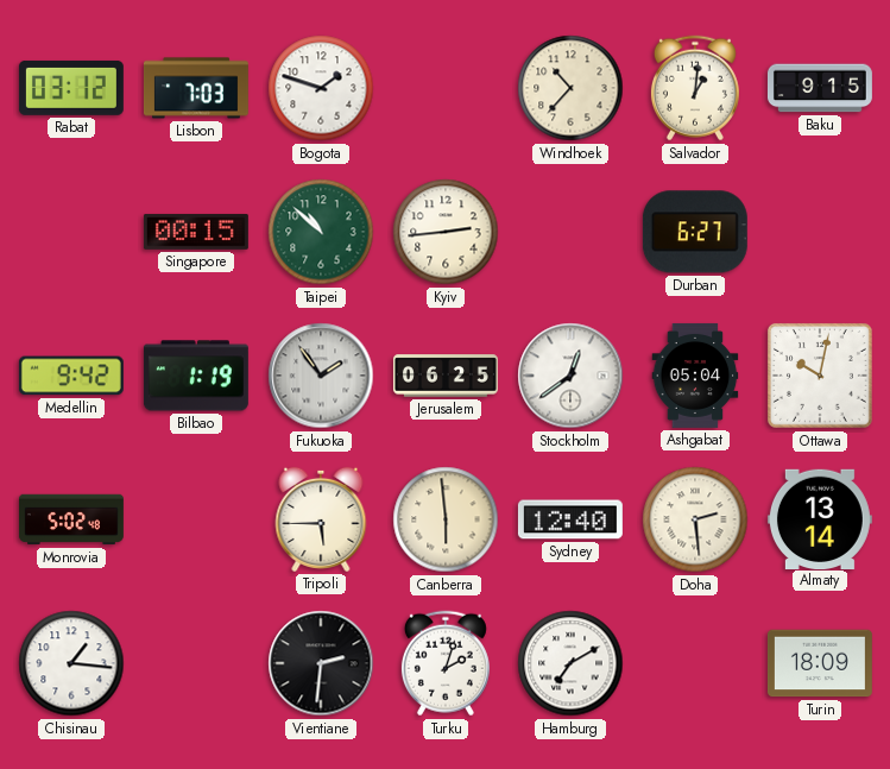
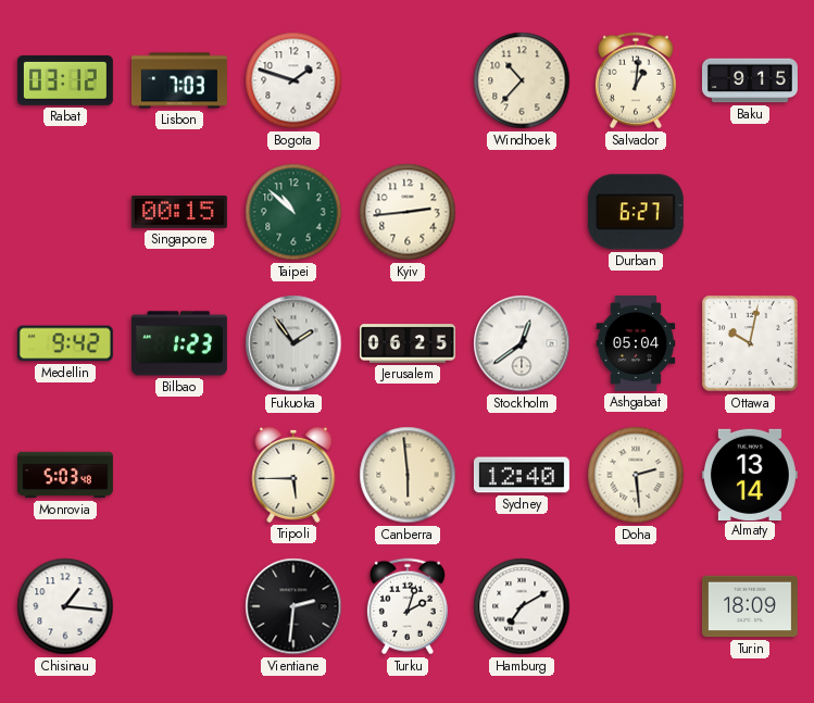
Bilbao: 1:19 -> 1:23 (179, 343)
Monrovia: 5:02 -> 5:03 (65, 475)
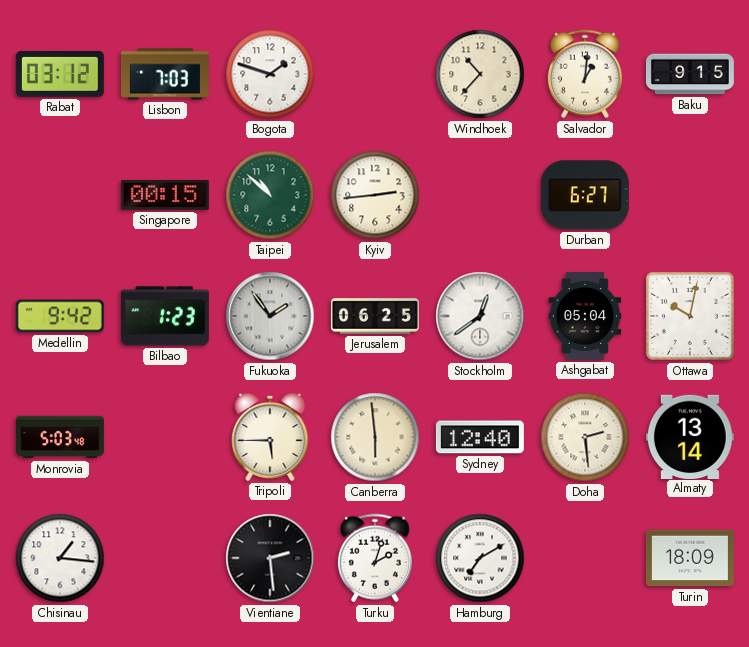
Vientiane: 2:31 -> 2:29 (270, 558)
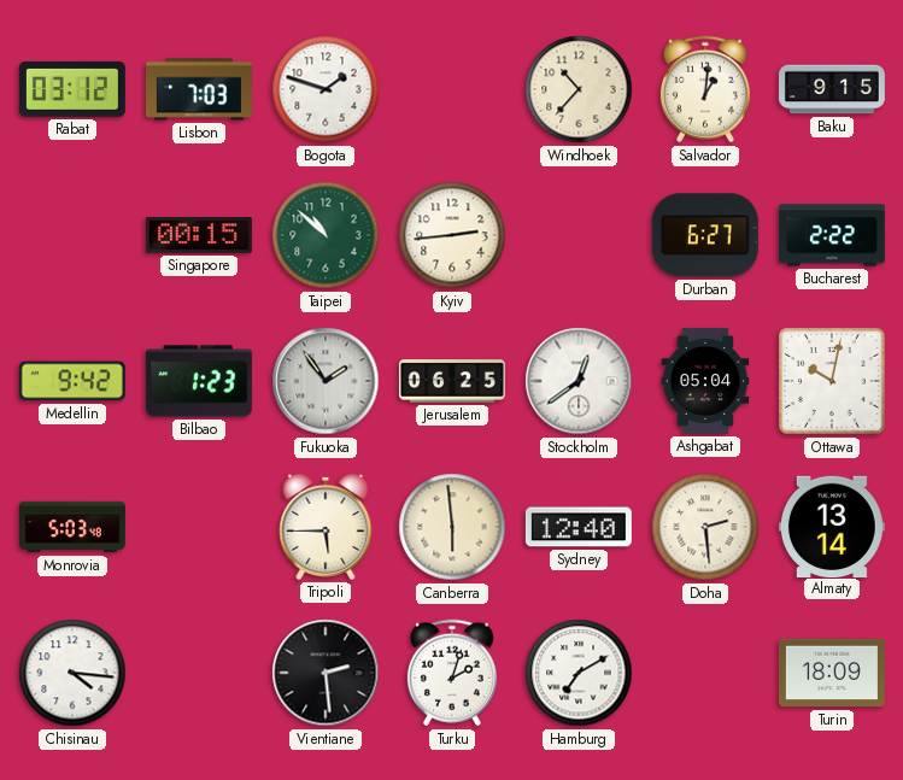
Bucharest: none -> 2:22 (832, 235)
Chisinau: 1:16 -> 4:16 (72, 673)
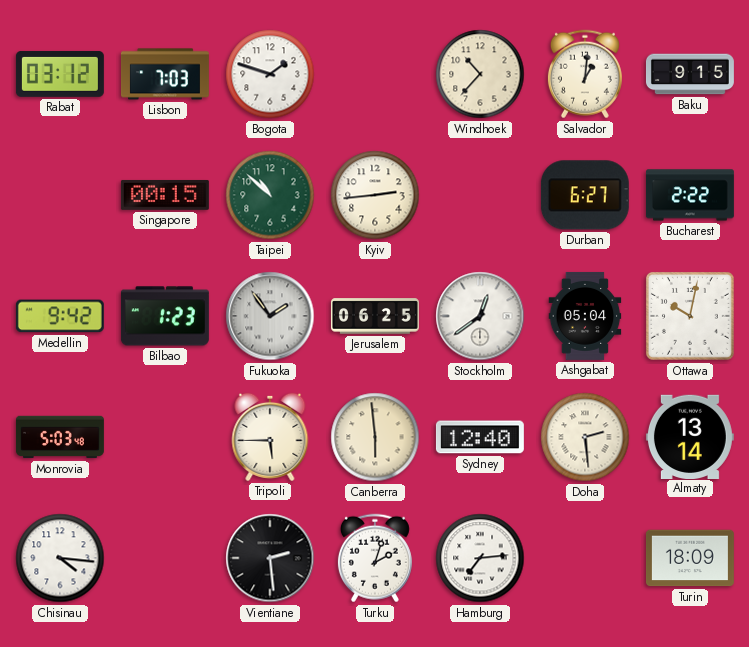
Hamburg: 7:10 -> 7:14 (480, 558)
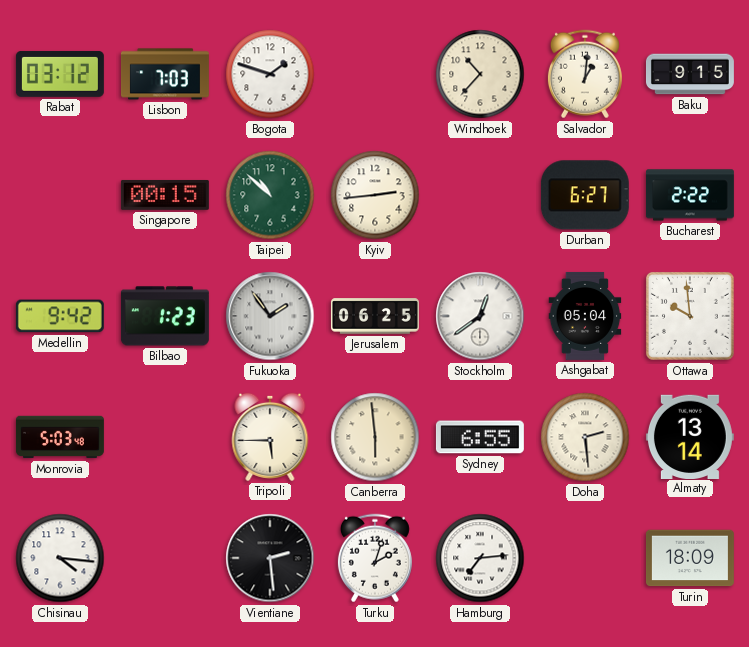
Ottawa: 10:02 -> 9:59 (690, 316)
Sydney: 12:40 -> 6:55 (480, 437)
